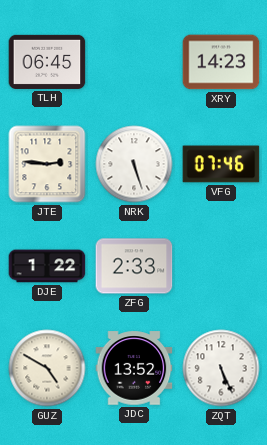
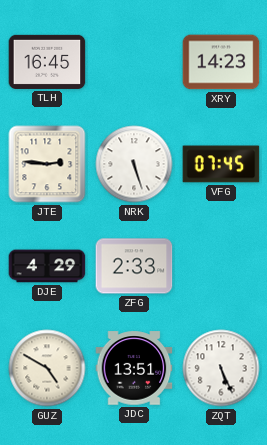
TLH: 06:45 -> 16:45 (47, 62)
VFG: 07:46 -> 07:45 (221, 164)
DJE: 1:22 -> 4:29 (47, 266)
JDC: 13:52 -> 13:51 (134, 368)
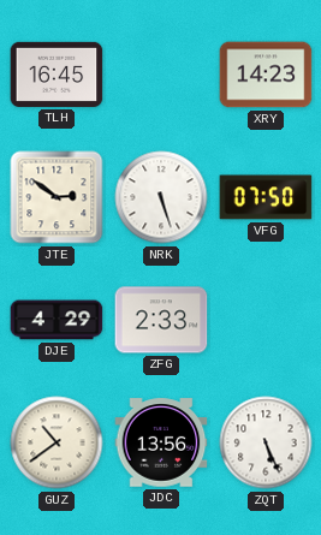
JTE: 2:46 -> 2:51 (57, 197)
VFG: 07:45 -> 07:50 (266, 197)
GUZ: 4:50 -> 10:39 (57, 442)
JDC: 13:51 -> 13:56 (161, 442)
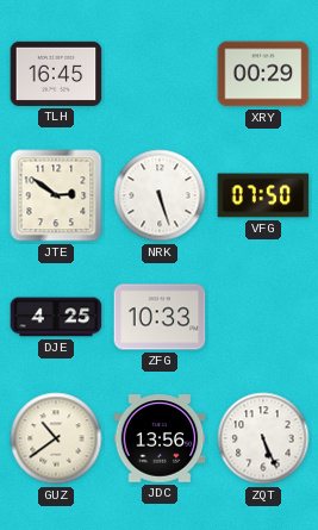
XRY: 14:23 -> 00:29 (263, 74)
DJE: 4:29 -> 4:25 (56, 317)
ZFG: 2:33 -> 10:33 (160, 317)
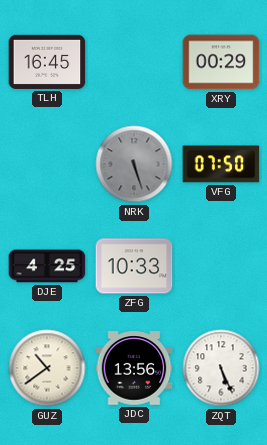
JTE: 2:51 -> none (56, 195)
NRK dial: white -> grey (134, 164)
